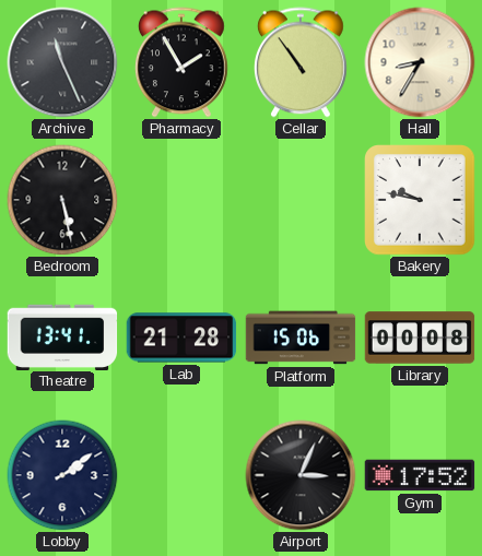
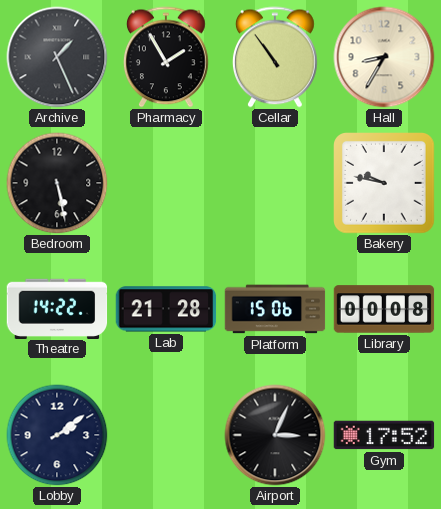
Archive: 11:26 -> 1:26 (57, 57)
Theatre: 13:41 -> 14:22 (57, 308)
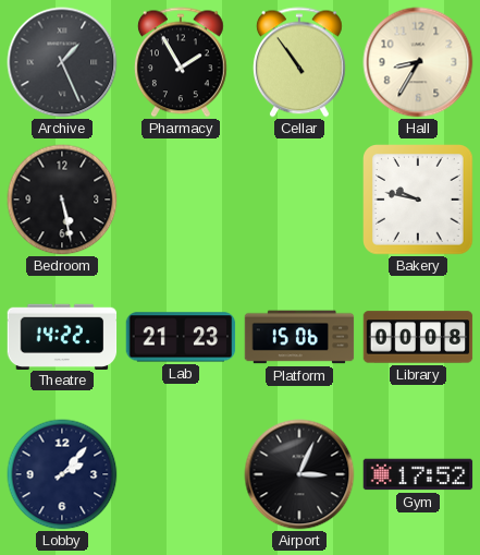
Lab: 21:28 -> 21:23 (181, 337)
Lobby: 2:09 -> 2:07 (62, 474)
